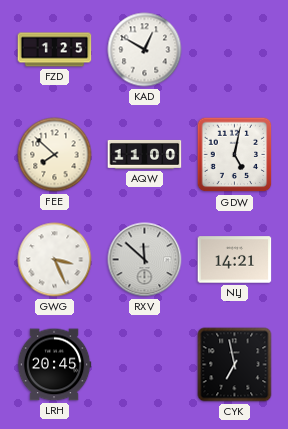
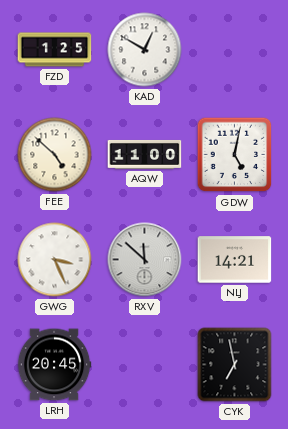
FEE: 7:52 -> 4:52 (55, 155)
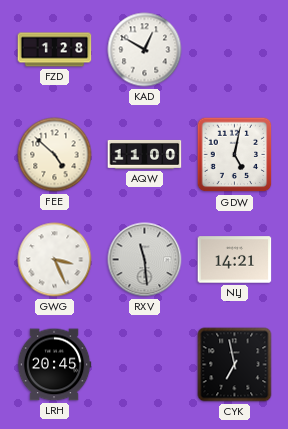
FZD: 1:25 -> 1:28 (55, 50)
RXV: 11:52 -> 11:29 (145, 260)
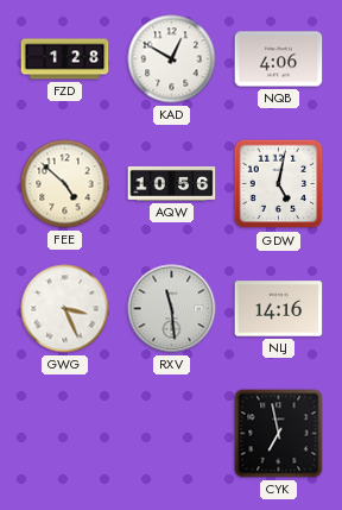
NQB: none -> 4:06 (279, 59)
AQW: 11:00 -> 10:56 (172, 183)
NLJ: 14:21 -> 14:16 (279, 309)
LRH: 20:45 -> none (54, 365)
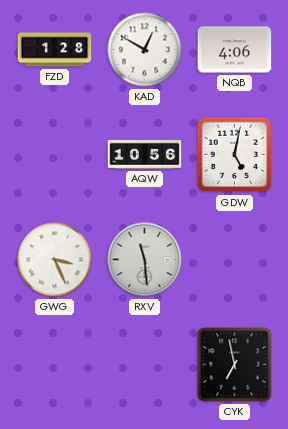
FEE: 4:52 -> none (65, 184)
NLJ: 14:16 -> none (279, 309)
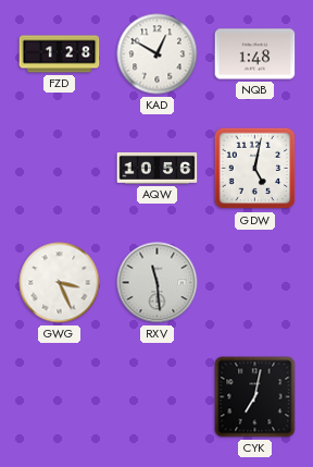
NQB: 4:06 -> 1:48 (255, 54)
CYK: 6:58 -> 7:02 (255, 397)
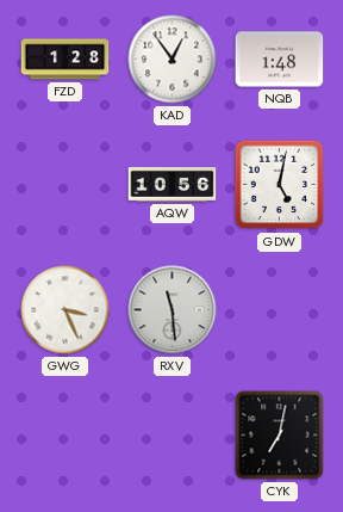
KAD: 12:50 -> 12:54 (173, 60)
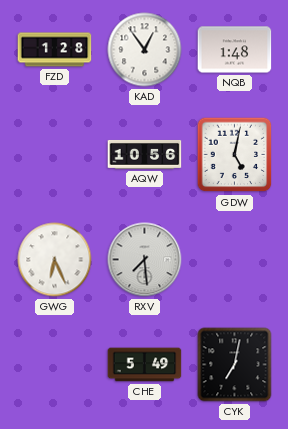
GWG: 3:26 -> 6:26 (55, 260)
RXV: 11:29 -> 7:29 (145, 260)
CHE: none -> 5:49 (145, 365)
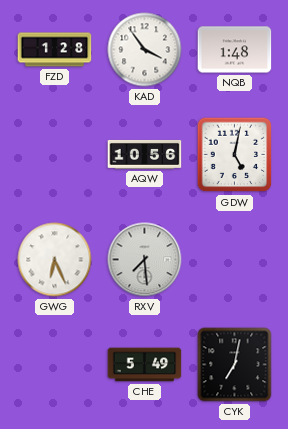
KAD: 12:54 -> 3:54 (145, 50)
